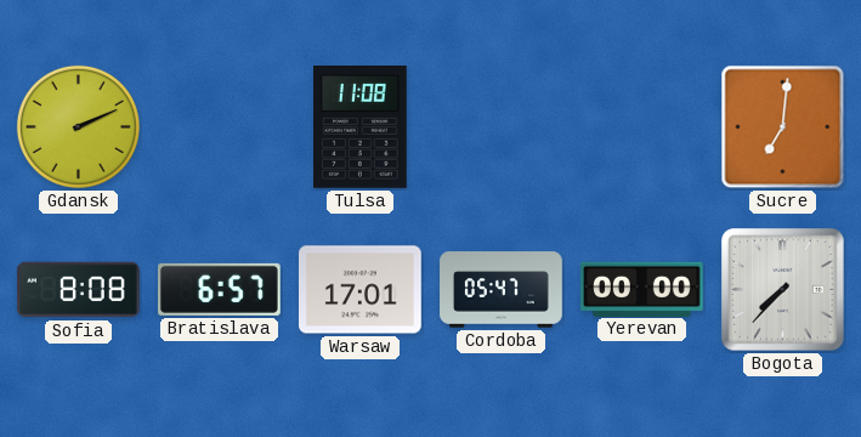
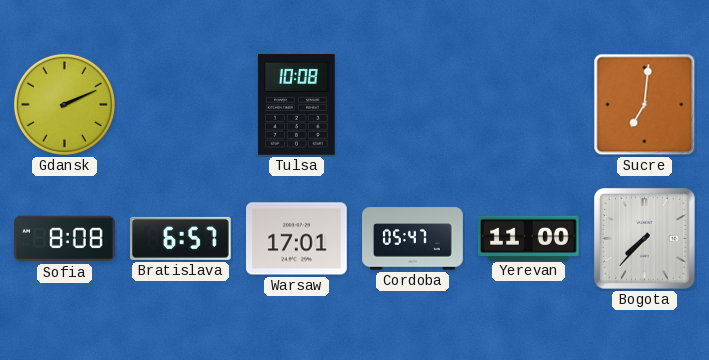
Tulsa: 11:08 -> 10:08 (297, 105)
Yerevan: 00:00 -> 11:00 (529, 238)
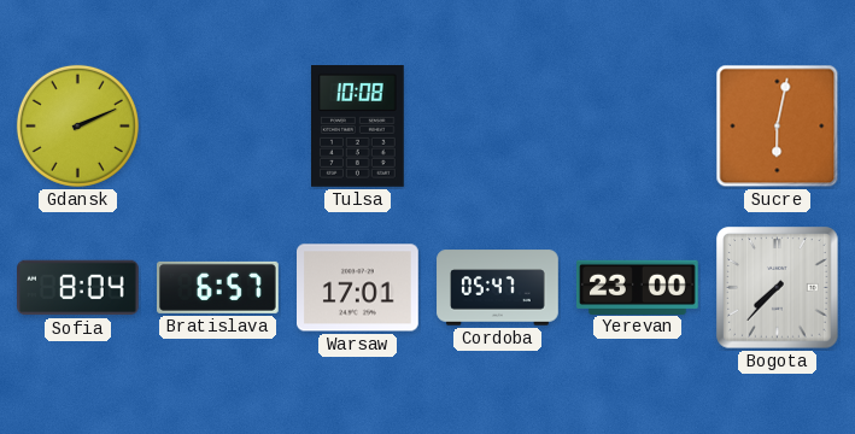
Sucre: 7:01 -> 6:02 (778, 127)
Sofia: 8:08 -> 8:04 (78, 288)
Yerevan: 11:00 -> 23:00 (638, 287)
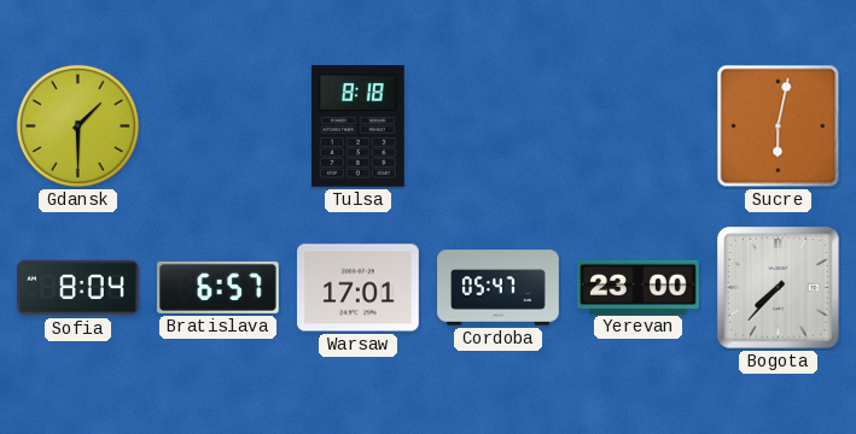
Gdansk: 2:11 -> 1:30 (77, 125)
Tulsa: 10:08 -> 8:18 (359, 127)
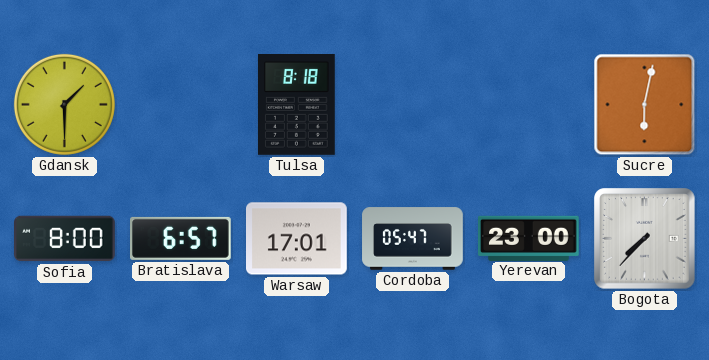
Sofia: 8:04 -> 8:00 (65, 239)
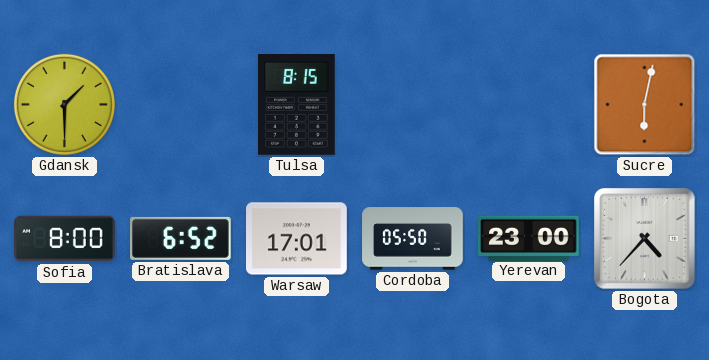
Tulsa: 8:18 -> 8:15 (297, 105)
Bratislava: 6:57 -> 6:52 (181, 238)
Cordoba: 05:47 -> 05:50 (413, 239)
Bogota: 7:37 -> 4:37 (645, 239)
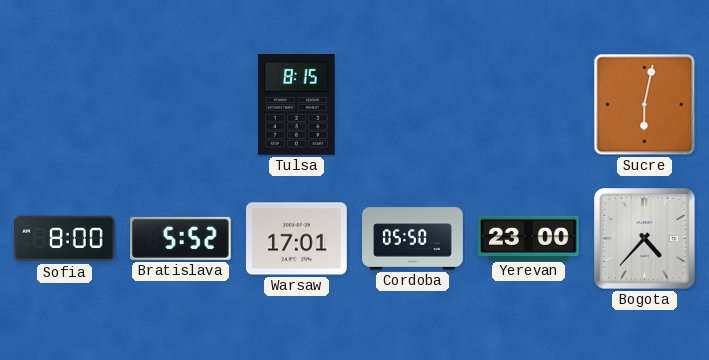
Gdansk: 1:30 -> none (64, 104)
Bratislava: 6:52 -> 5:52 (181, 238)
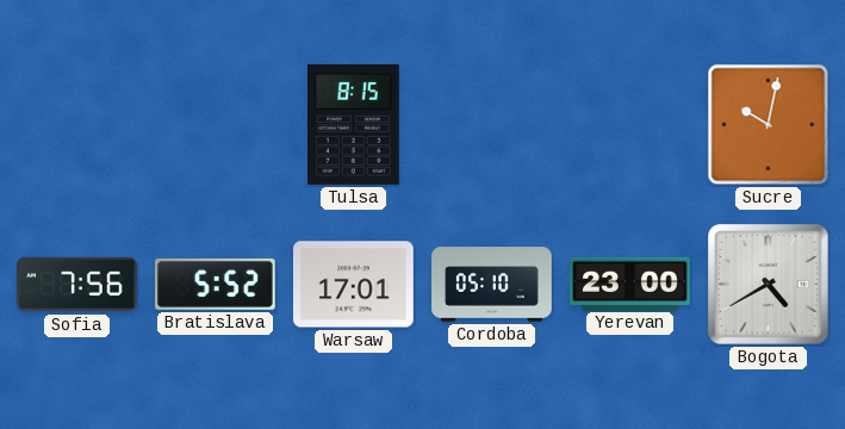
Sucre: 6:02 -> 10:02 (769, 125)
Sofia: 8:00 -> 7:56 (77, 285)
Cordoba: 05:50 -> 05:10 (492, 285)
Bogota: 4:37 -> 4:40 (769, 285)
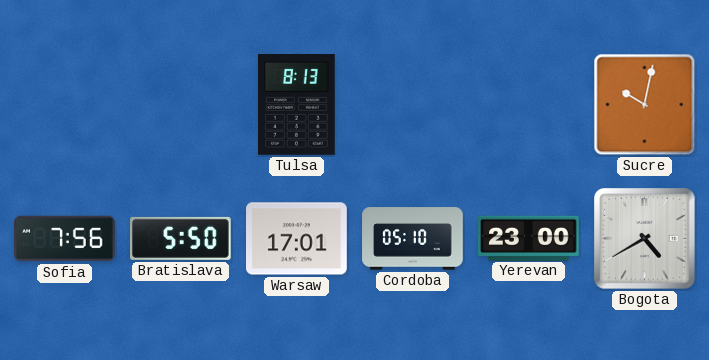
Tulsa: 8:15 -> 8:13 (297, 105)
Bratislava: 5:52 -> 5:50 (181, 238)
